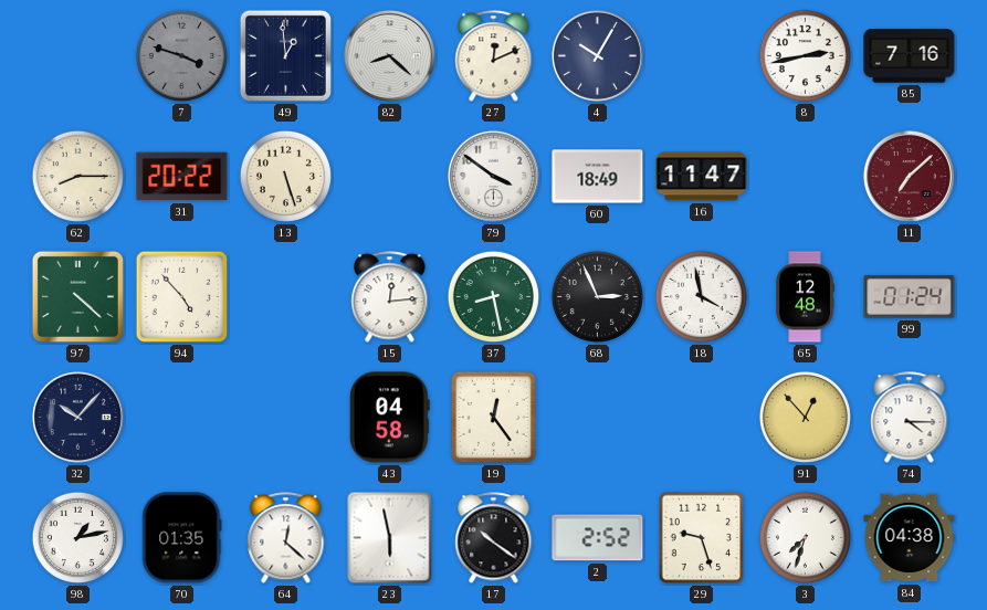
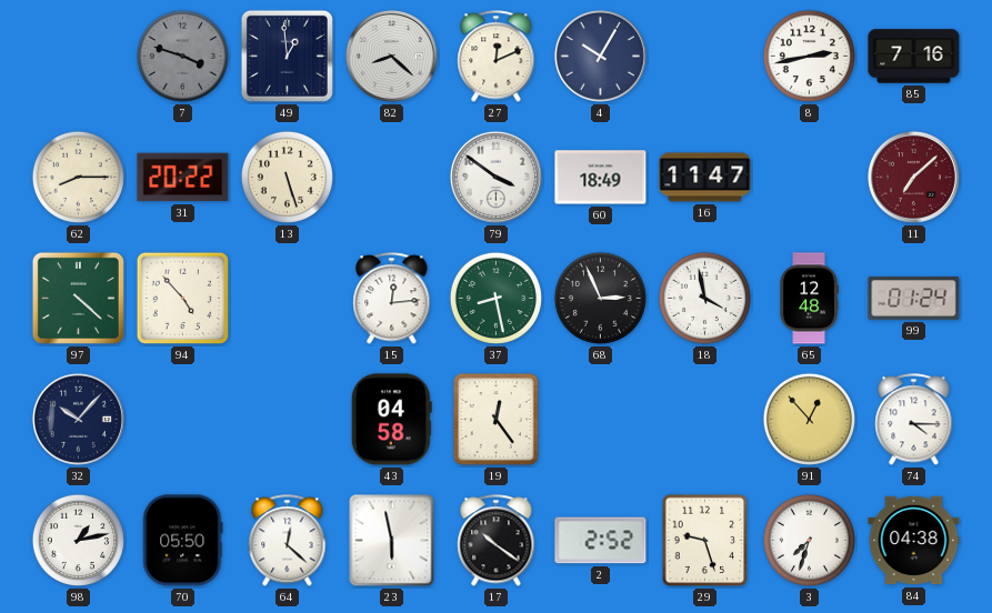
70: 01:35 -> 05:50 (183, 541)
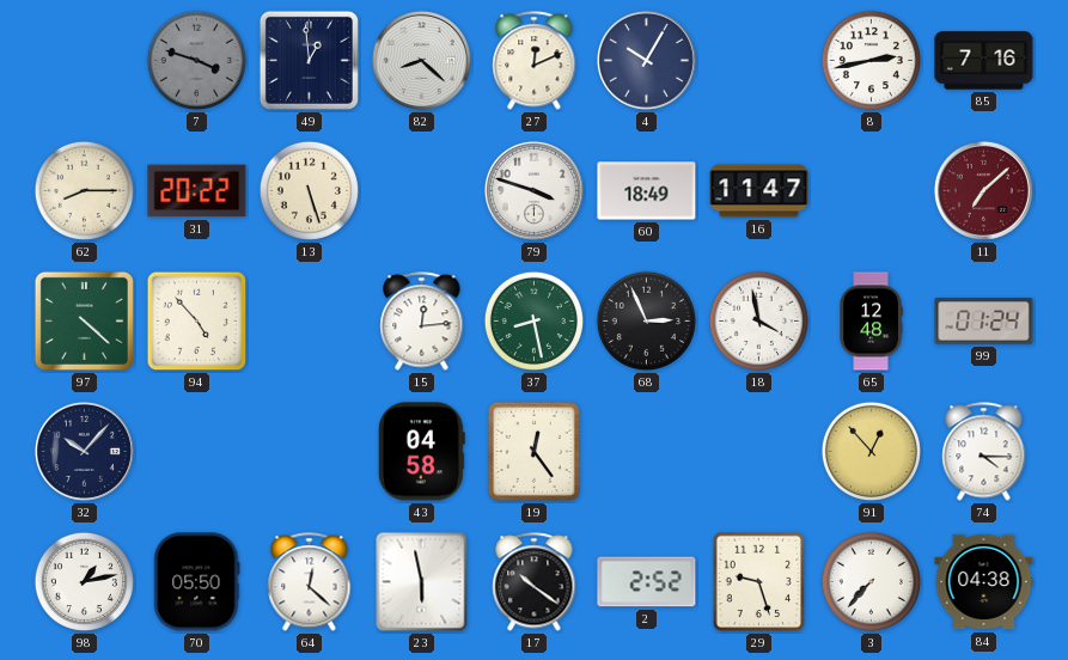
79: 3:51 -> 3:48 (533, 190)
3: 7:33 -> 7:37 (871, 581)
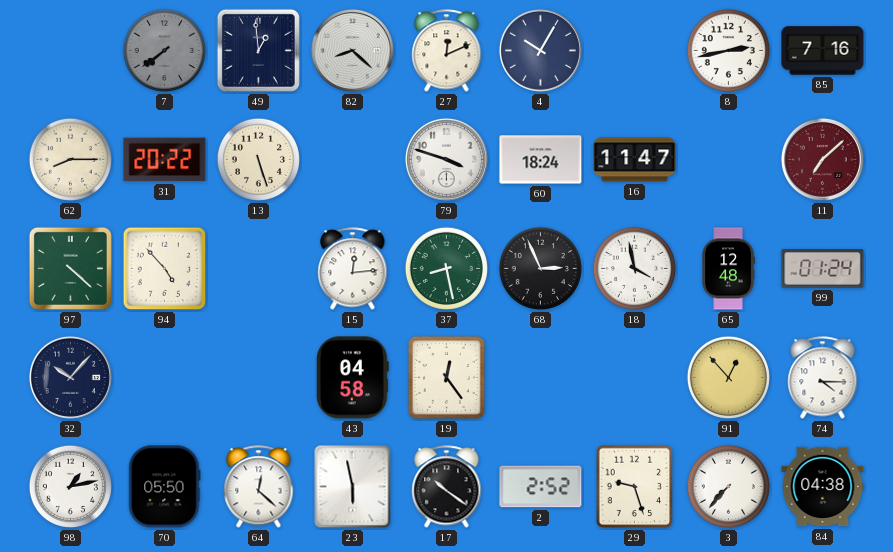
7: 3:48 -> 7:39 (164, 50)
60: 18:49 -> 18:24 (541, 160)
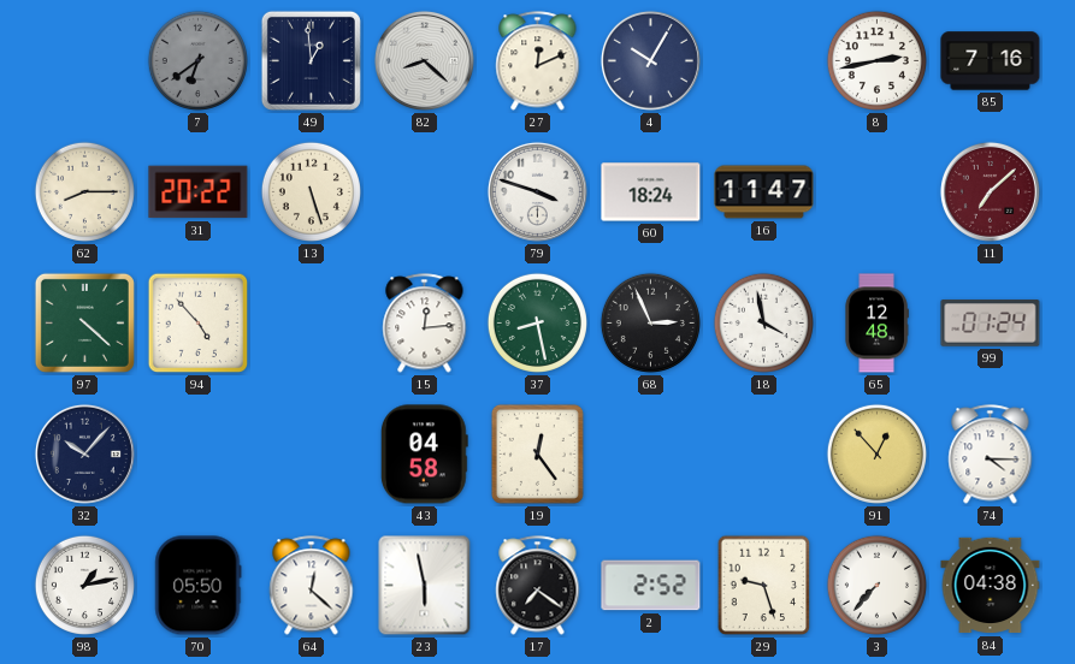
7: 7:39 -> 6:39 (197, 60)
17: 10:21 -> 7:21 (538, 586)
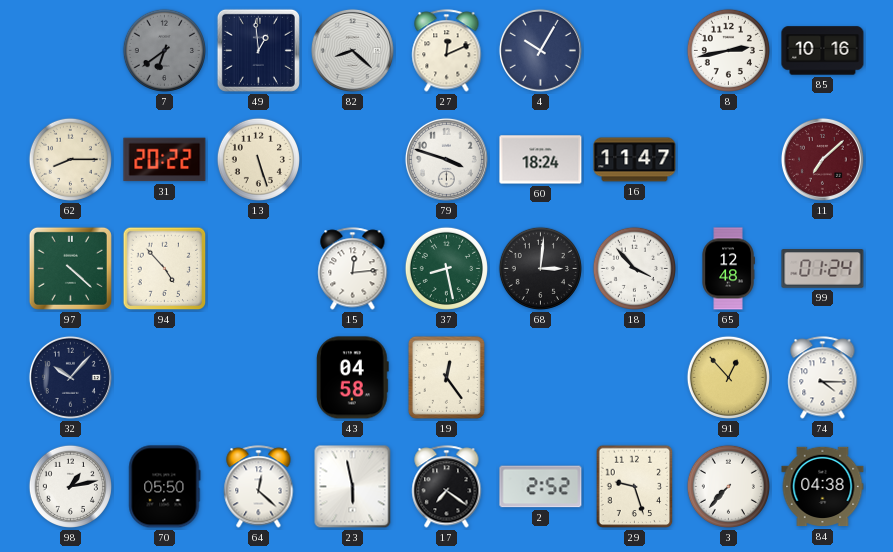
85: 7:16 -> 10:16 (823, 51)
68: 2:56 -> 3:01 (540, 268)
18: 3:58 -> 3:53 (634, 268)
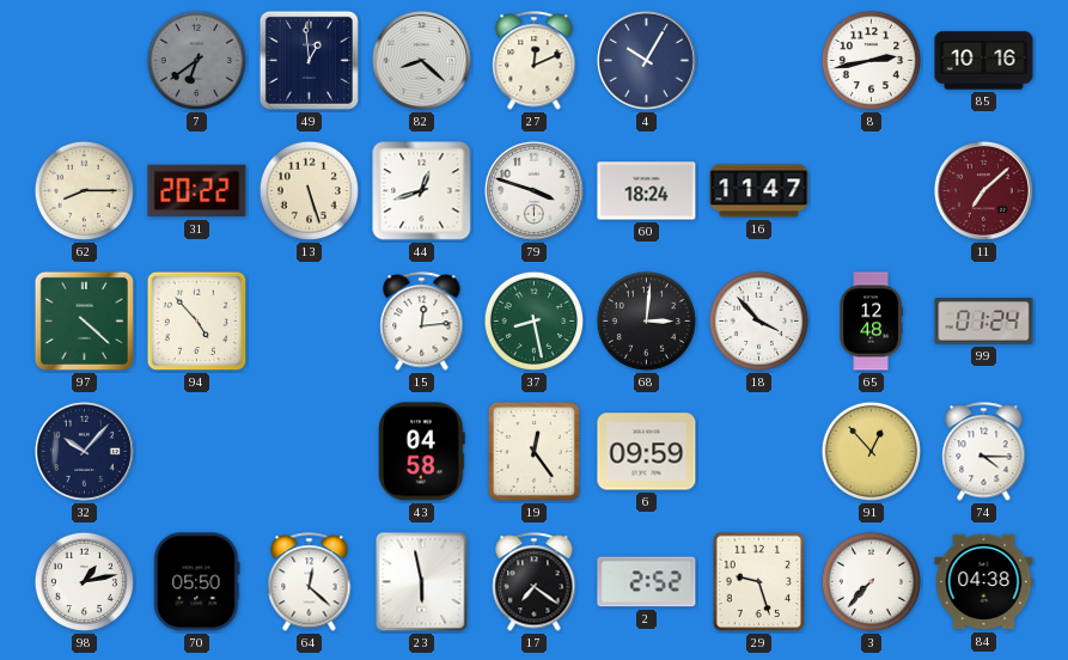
44: none -> 12:42 (422, 191)
6: none -> 09:59 (647, 452)
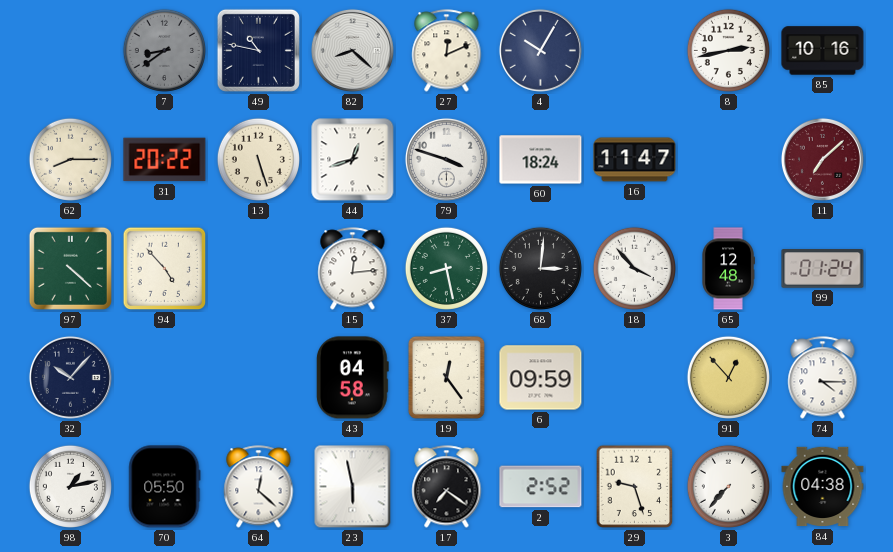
7: 6:39 -> 8:39 (164, 50)
49: 12:59 -> 10:47 (258, 50)
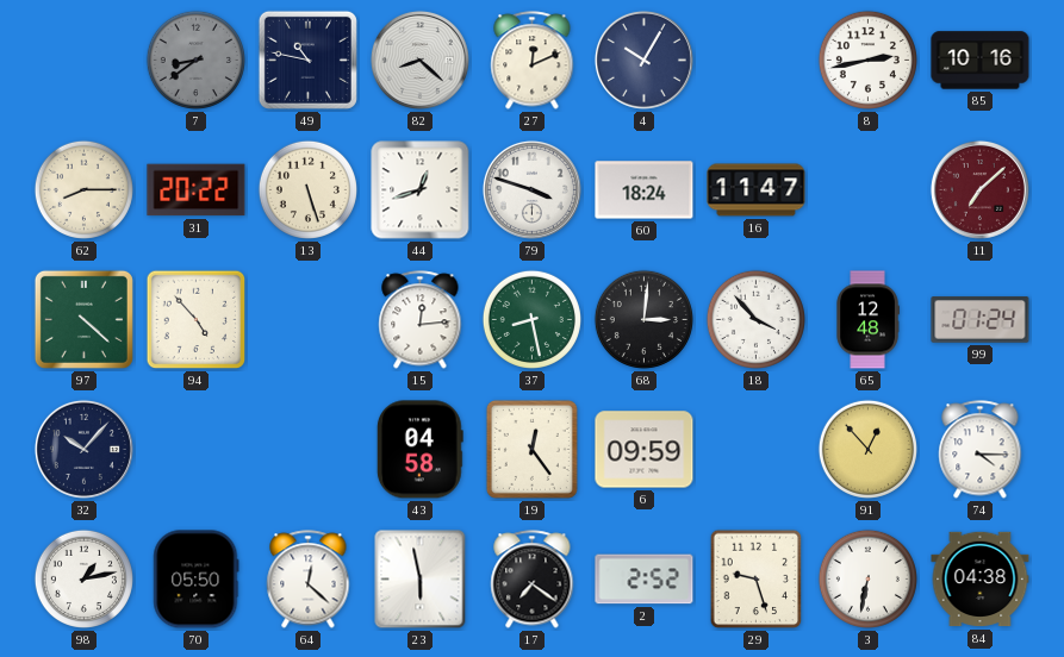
3: 7:37 -> 6:32 (867, 578)
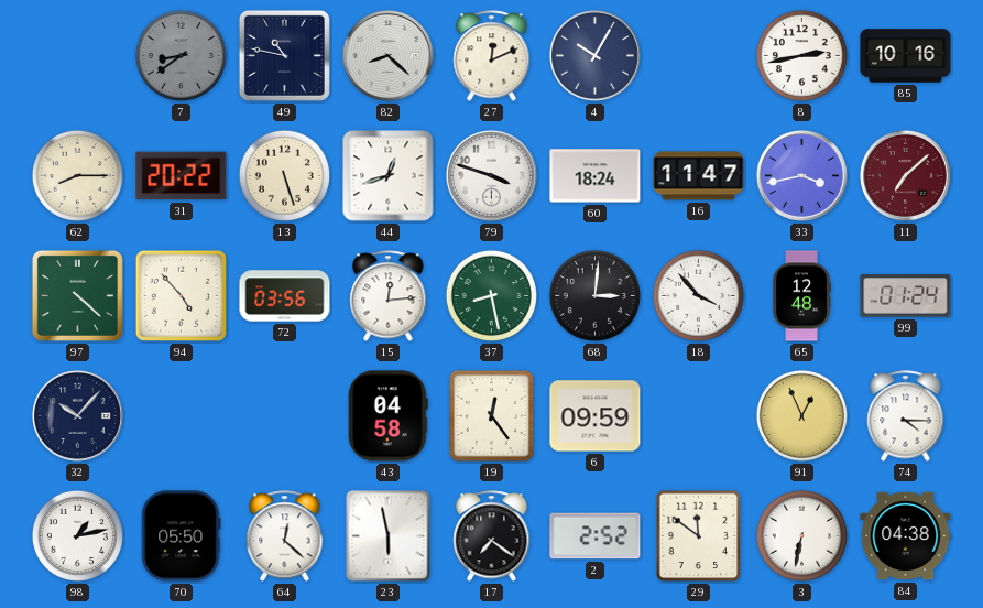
33: none -> 3:43 (801, 175)
72: none -> 03:56 (285, 296)
91: 12:53 -> 12:56 (801, 415)
29: 9:27 -> 11:51 (699, 536)
